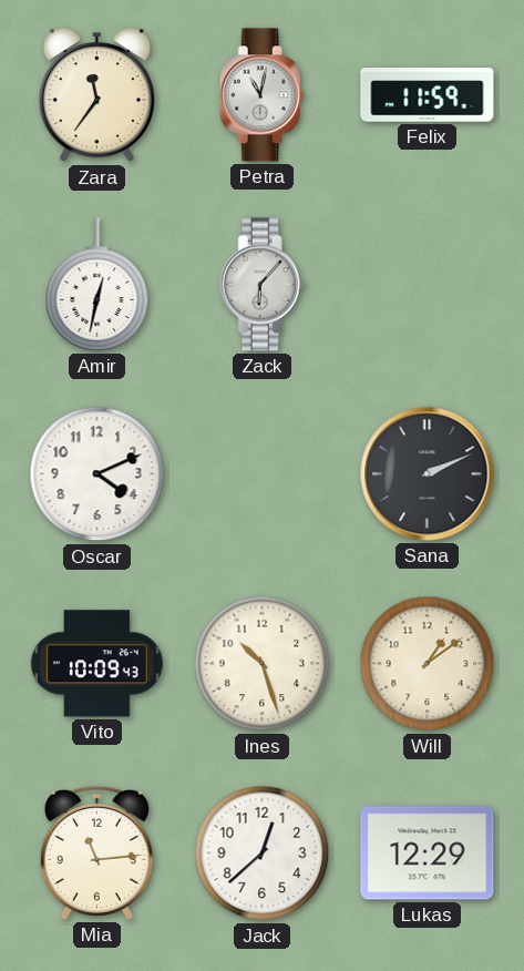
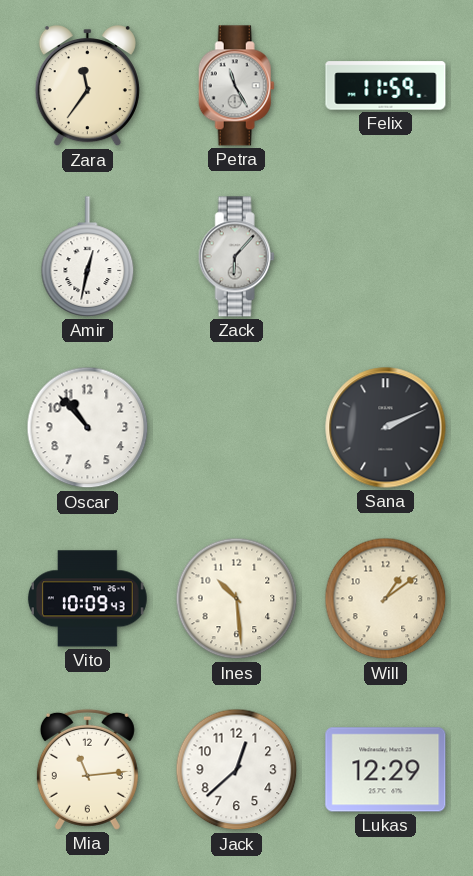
Petra: 11:02 -> 11:25 (236, 86)
Oscar: 4:11 -> 10:53 (88, 428)
Ines: 10:27 -> 10:29 (237, 599)
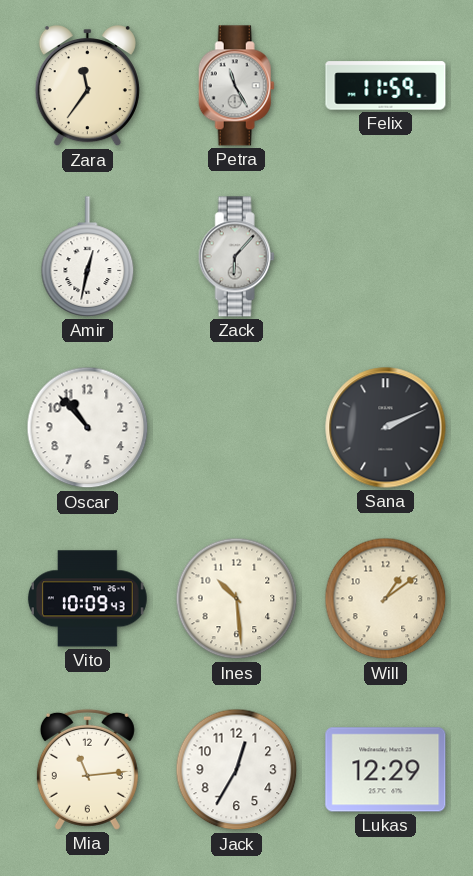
Jack: 12:38 -> 12:35 (237, 770)
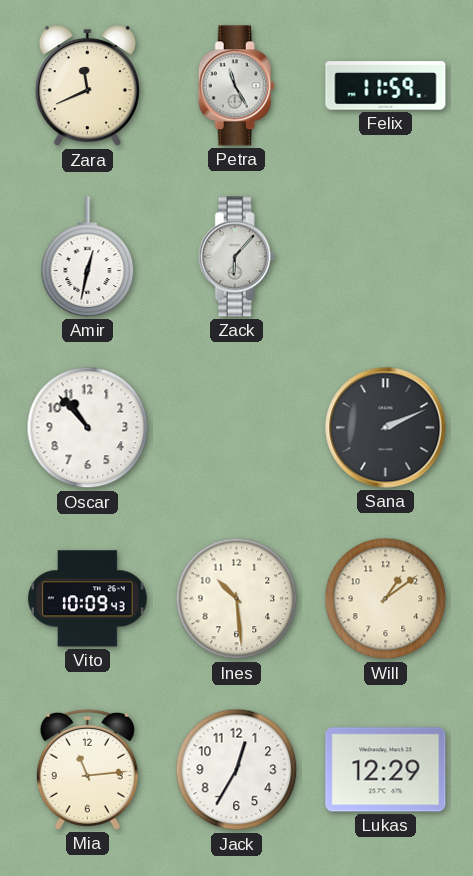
Zara: 11:36 -> 11:41 (87, 87)
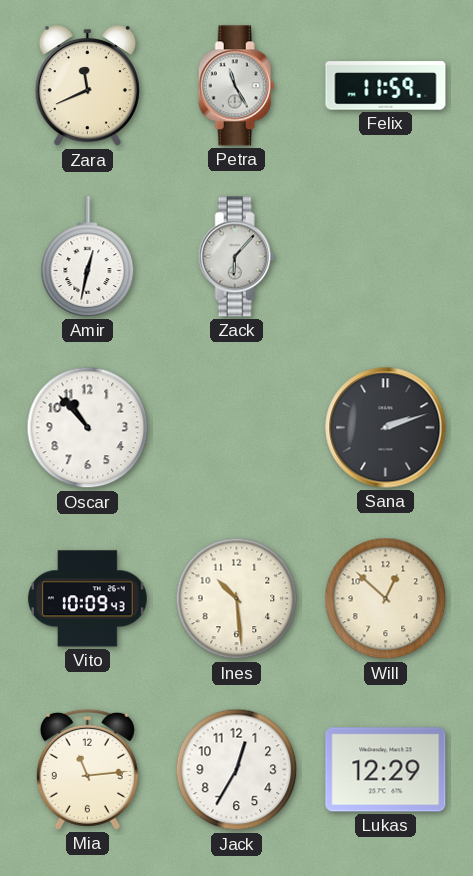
Sana: 2:11 -> 2:12 (386, 428)
Will: 1:09 -> 12:52 (386, 599)
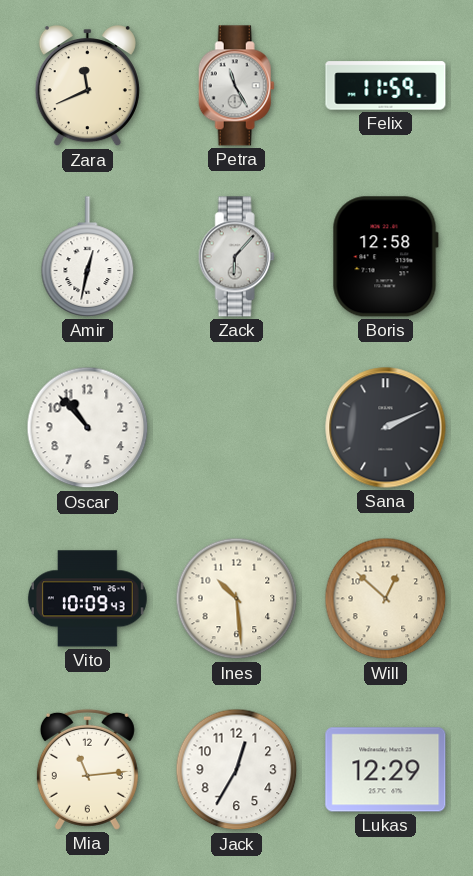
Boris: none -> 12:58 (385, 257)
Sana: 2:12 -> 2:11 (386, 428)
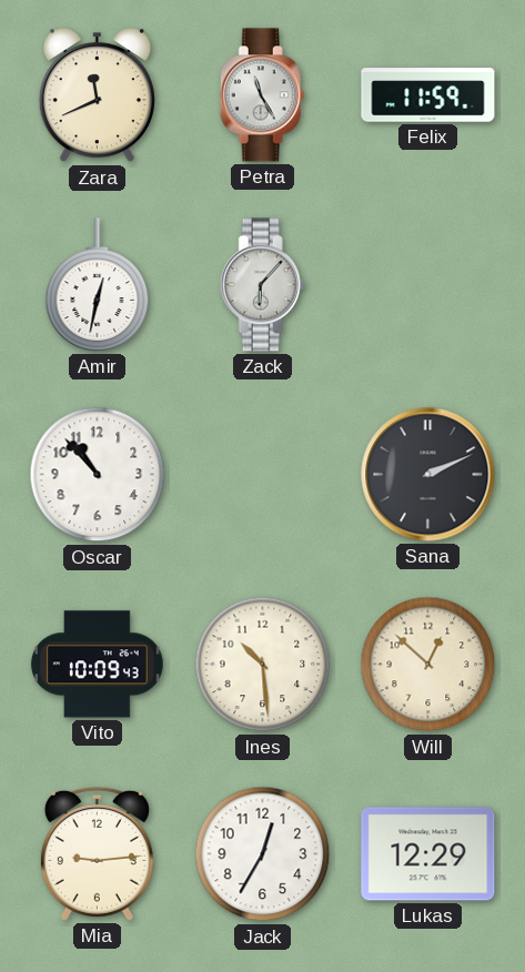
Boris: 12:58 -> none (385, 257)
Mia: 11:14 -> 9:14 (97, 853)
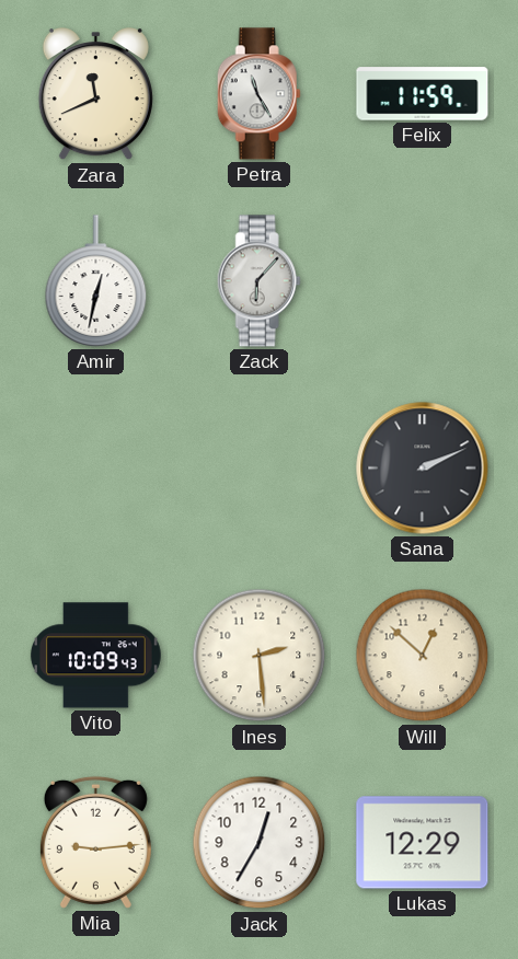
Oscar: 10:53 -> none (98, 475)
Ines: 10:29 -> 2:29 (260, 656)
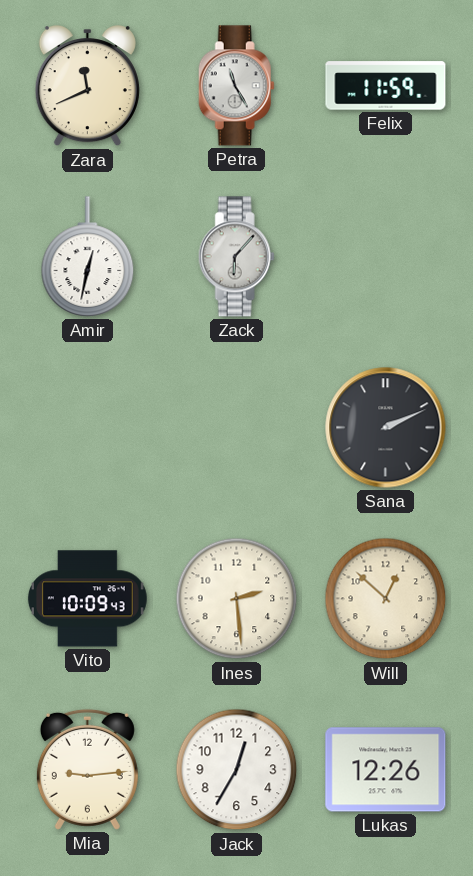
Lukas: 12:29 -> 12:26 (386, 770)
